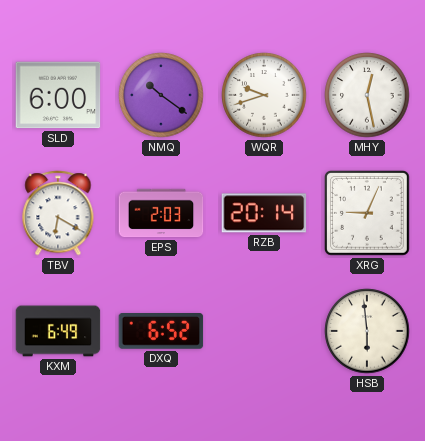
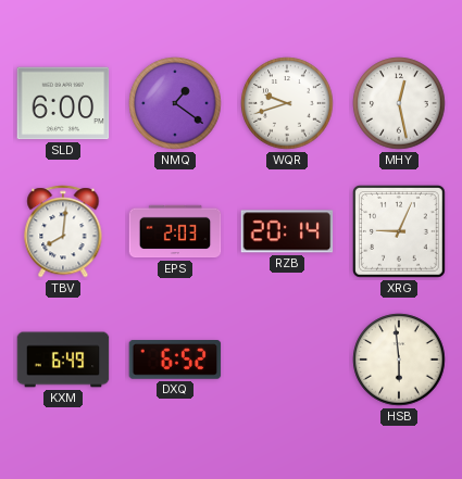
NMQ: 10:21 -> 1:21 (175, 103)
TBV: 6:20 -> 8:01 (63, 231)
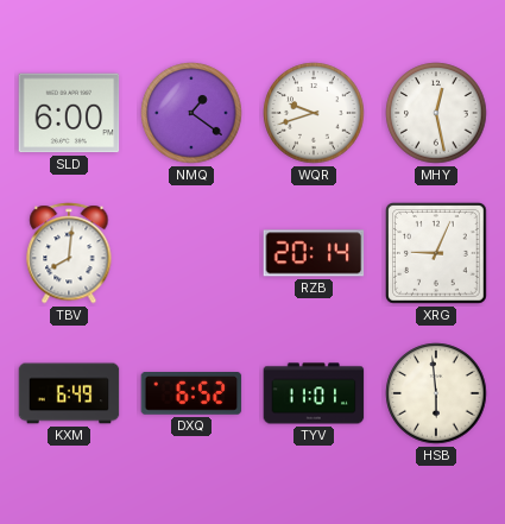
EPS: 2:03 -> none (175, 231)
TYV: none -> 11:01 (314, 393)
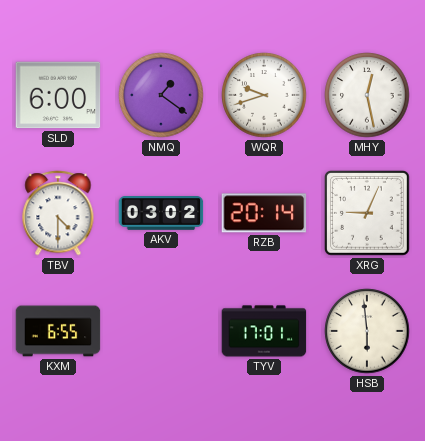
TBV: 8:01 -> 4:30 (58, 213)
AKV: none -> 03:02 (161, 213)
KXM: 6:49 -> 6:55 (58, 331)
DXQ: 6:52 -> none (191, 394)
TYV: 11:01 -> 17:01 (264, 331)
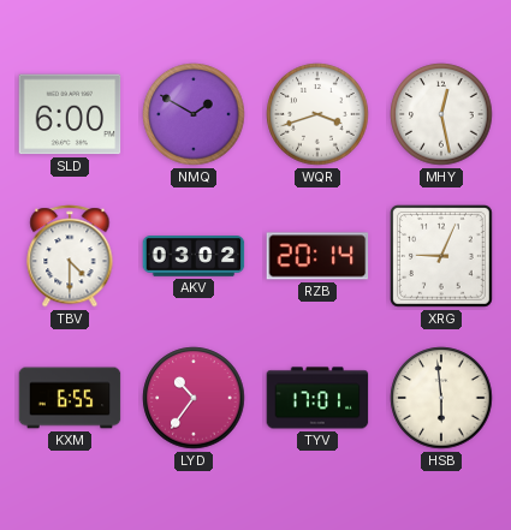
NMQ: 1:21 -> 1:50 (194, 114)
WQR: 9:42 -> 3:42 (317, 114)
LYD: none -> 10:36 (194, 398)
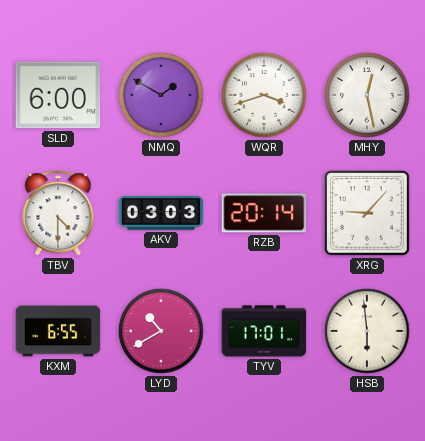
AKV: 03:02 -> 03:03 (161, 213)
XRG: 9:04 -> 9:07 (368, 214)
LYD: 10:36 -> 10:40 (161, 331)
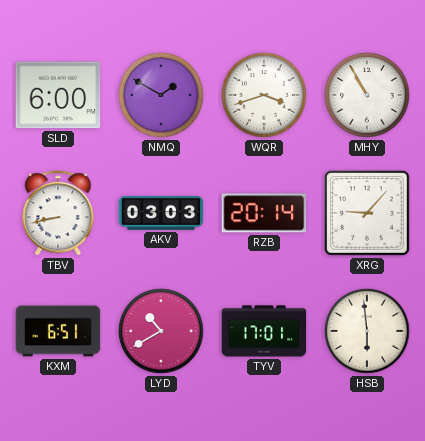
MHY: 12:28 -> 10:55 (367, 95)
TBV: 4:30 -> 8:43 (58, 213)
KXM: 6:55 -> 6:51 (58, 331)
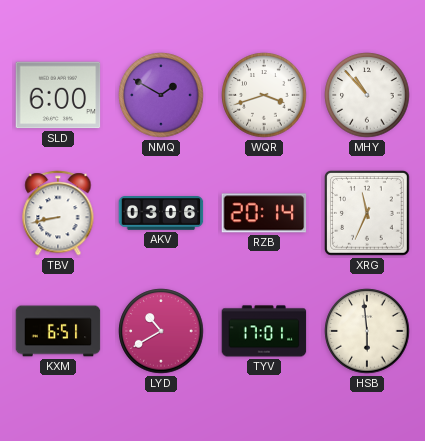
MHY: 10:55 -> 10:53 (367, 95)
AKV: 03:03 -> 03:06 (161, 213)
XRG: 9:07 -> 11:34 (368, 214)
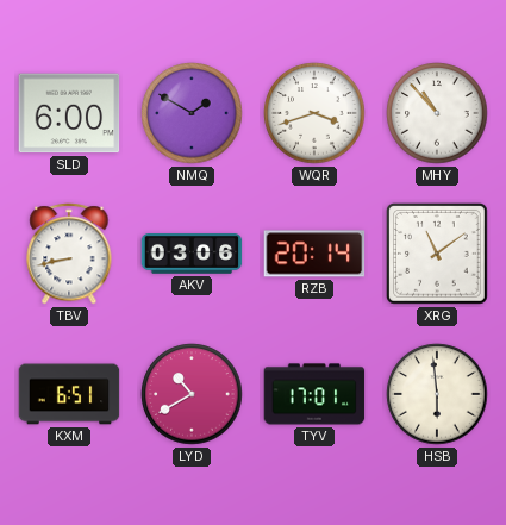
XRG: 11:34 -> 11:09 (438, 255)
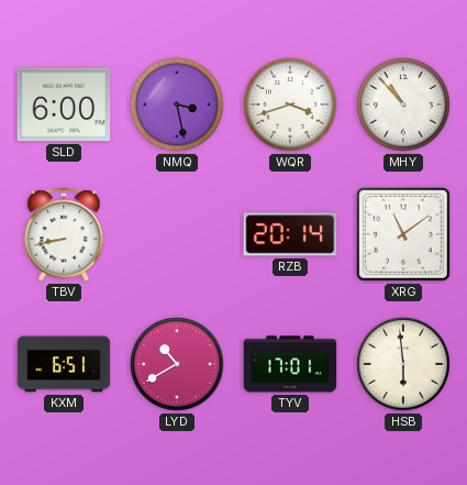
NMQ: 1:50 -> 3:28 (177, 104)
AKV: 03:06 -> none (192, 254)
